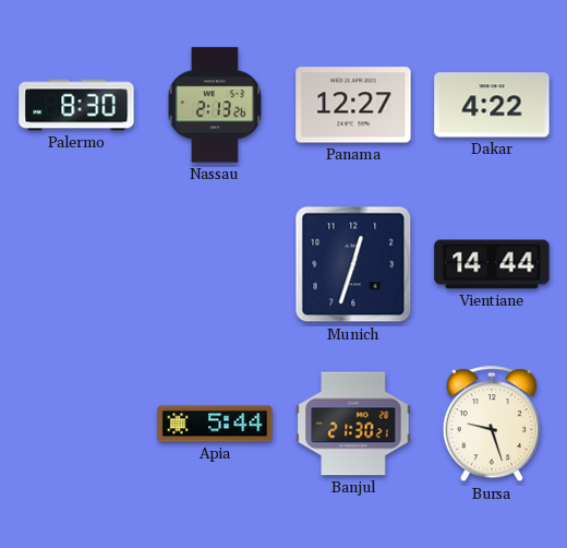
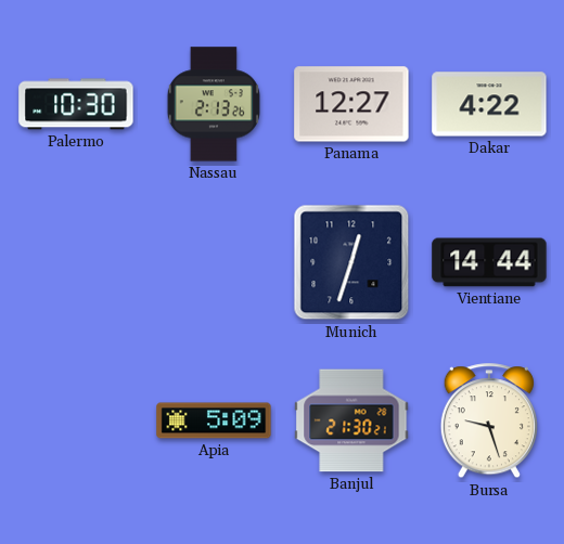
Palermo: 8:30 -> 10:30 (76, 104)
Apia: 5:44 -> 5:09 (214, 420)
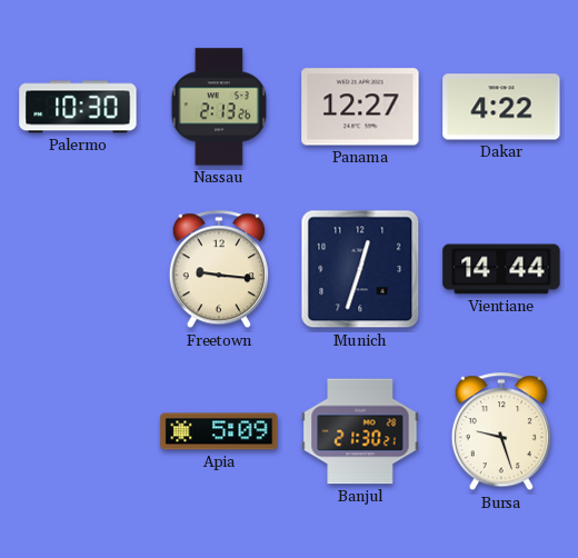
Freetown: none -> 9:16 (219, 270)
